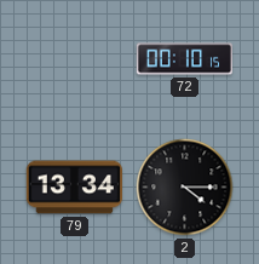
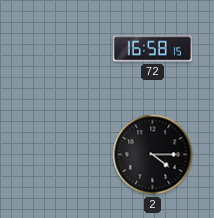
72: 00:10 -> 16:58 (152, 49)
79: 13:34 -> none (74, 188)
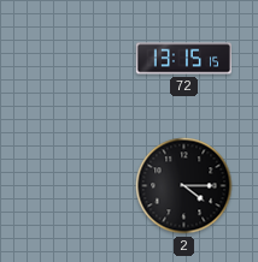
72: 16:58 -> 13:15 (183, 59)
